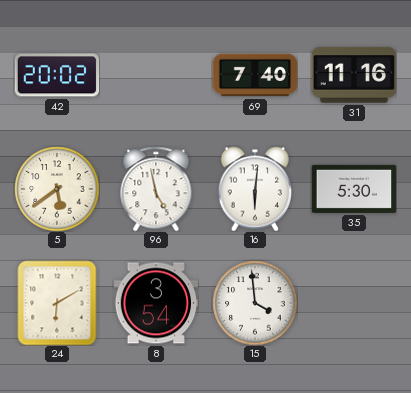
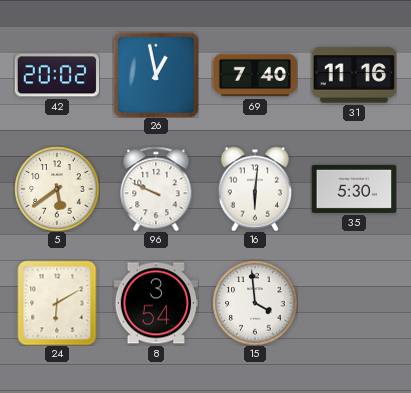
26: none -> 12:58 (156, 75)
96: 4:58 -> 9:49 (156, 189)
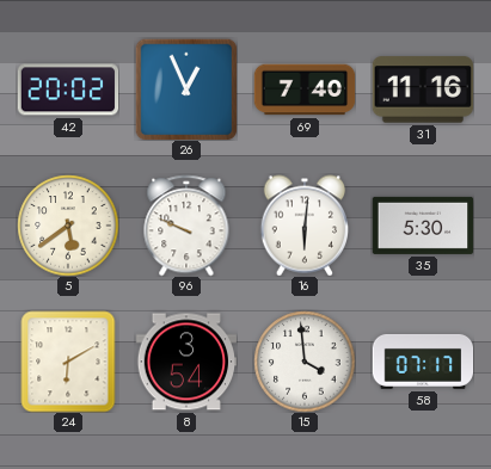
26: 12:58 -> 12:56 (186, 90)
58: none -> 07:17 (423, 362)
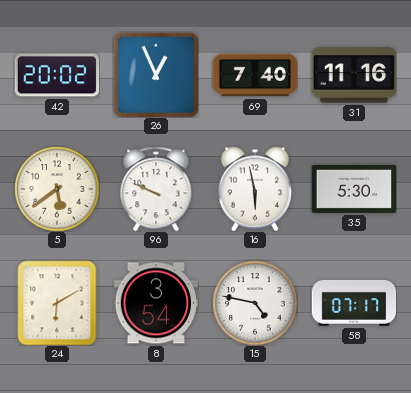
16: 6:01 -> 5:58 (254, 189)
15: 3:59 -> 4:47 (255, 303)
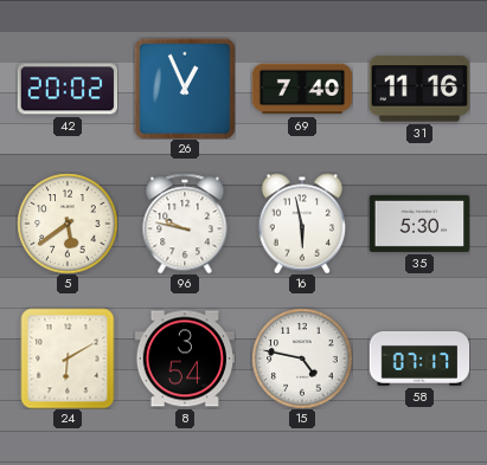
96: 9:49 -> 9:47 (185, 224)
